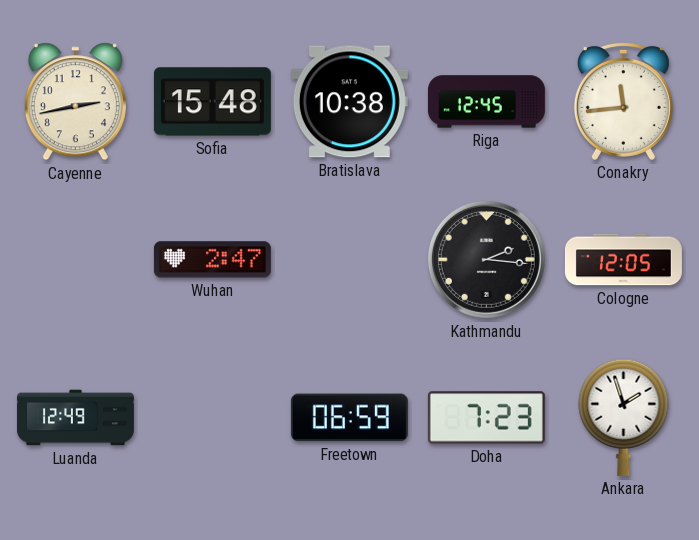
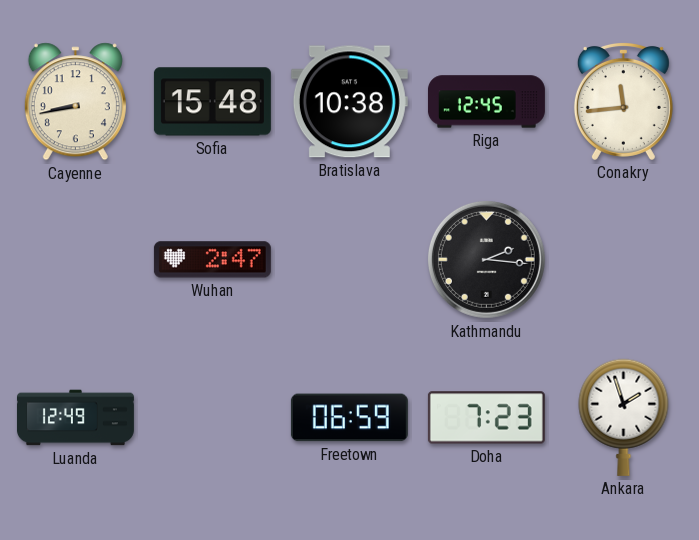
Cayenne: 2:43 -> 8:43 (75, 102)
Cologne: 12:05 -> none (623, 260)
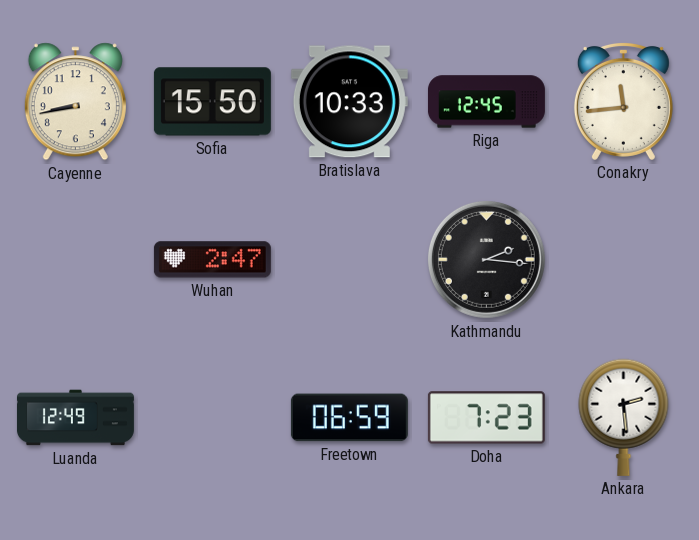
Sofia: 15:48 -> 15:50 (212, 102)
Bratislava: 10:38 -> 10:33 (349, 102)
Ankara: 1:57 -> 2:29 (624, 417)
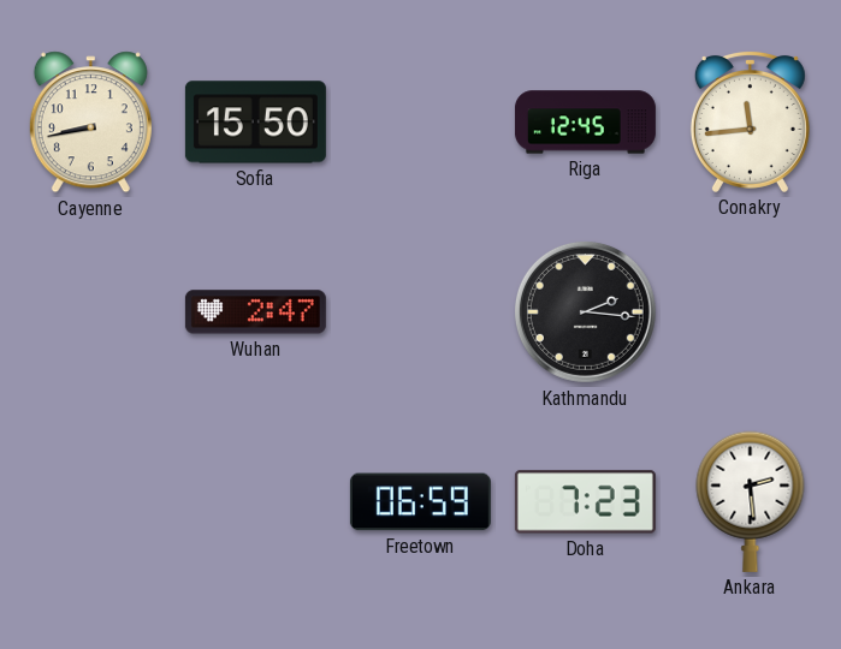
Bratislava: 10:33 -> none (349, 102)
Luanda: 12:49 -> none (75, 418)
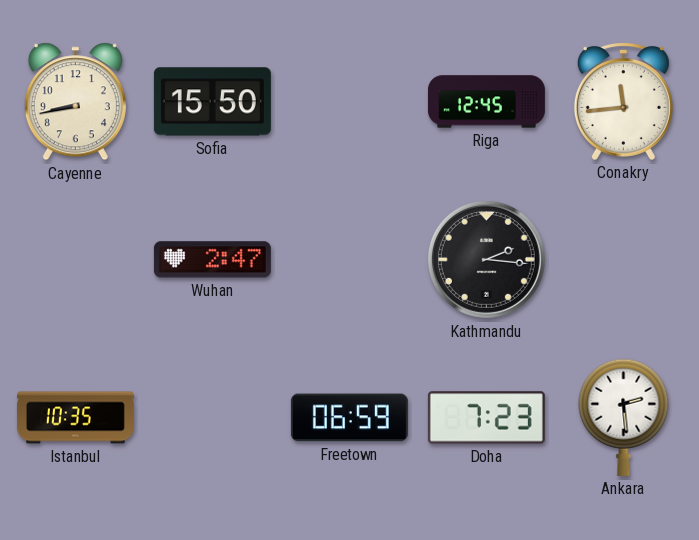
Istanbul: none -> 10:35 (75, 418)
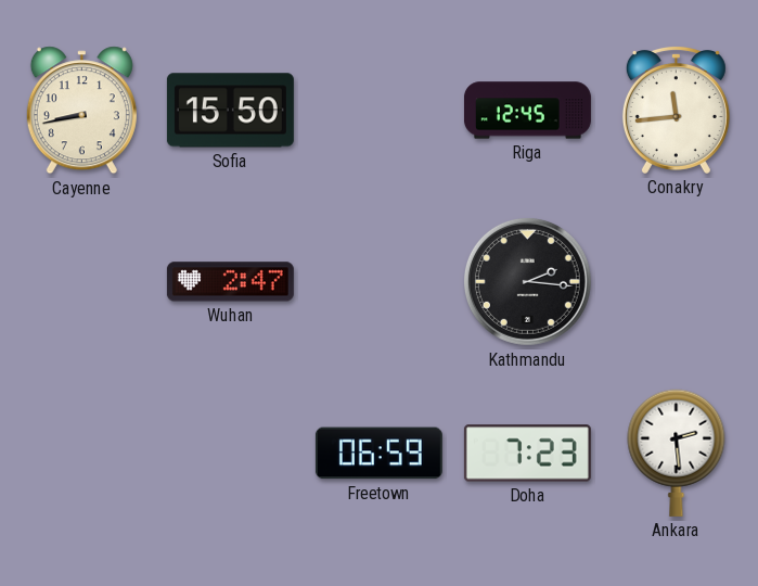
Istanbul: 10:35 -> none (75, 418)
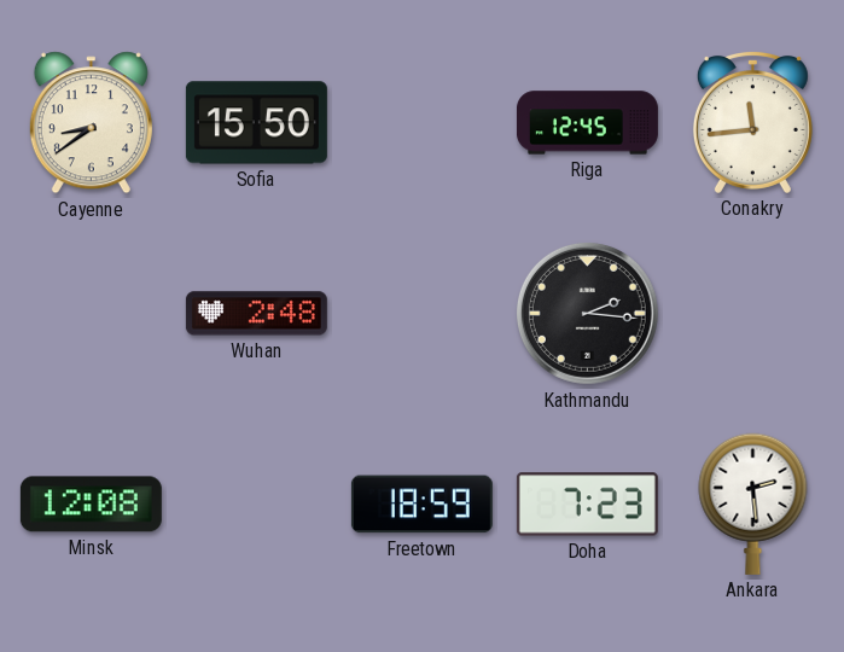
Cayenne: 8:43 -> 8:39 (91, 123)
Wuhan: 2:47 -> 2:48 (256, 314)
Minsk: none -> 12:08 (91, 505)
Freetown: 06:59 -> 18:59 (421, 505)
